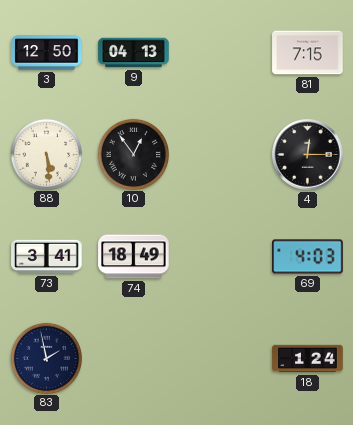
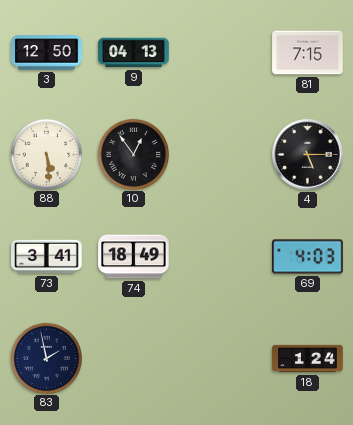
4: 12:15 -> 5:15 (308, 155)
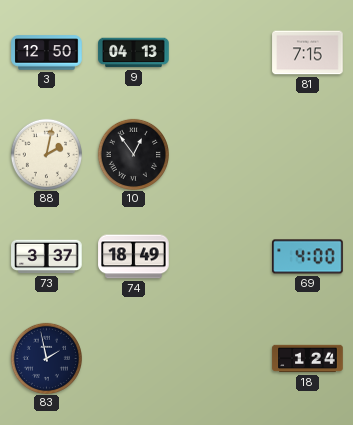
88: 5:29 -> 2:02 (46, 154)
4: 5:15 -> none (308, 155)
73: 3:41 -> 3:37 (47, 257)
69: 4:03 -> 4:00 (308, 257)
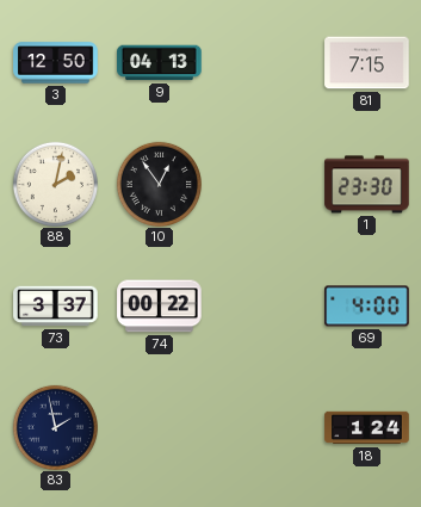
1: none -> 23:30 (367, 185)
74: 18:49 -> 00:22 (160, 307)
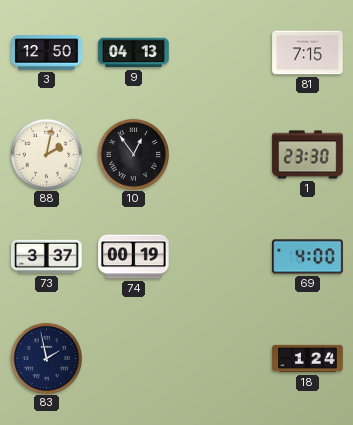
74: 00:22 -> 00:19 (134, 257)
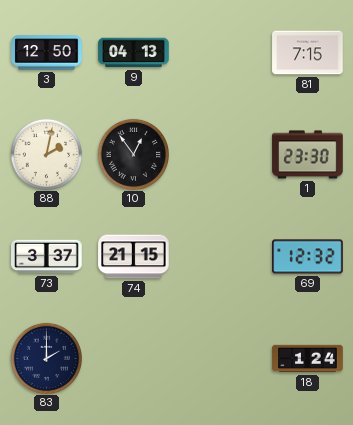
74: 00:19 -> 21:15 (134, 257)
69: 4:00 -> 12:32 (308, 257)
83: 1:58 -> 2:00 (46, 358)
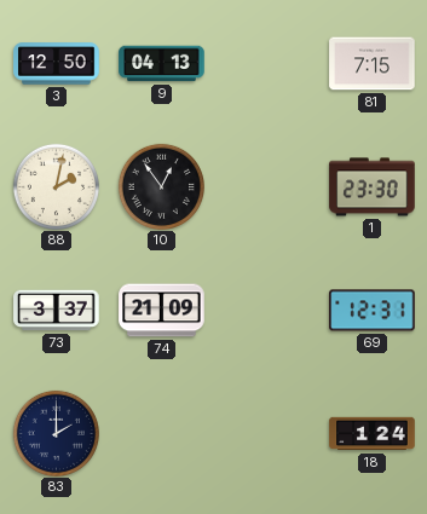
74: 21:15 -> 21:09 (162, 311)
69: 12:32 -> 12:31 (373, 311)
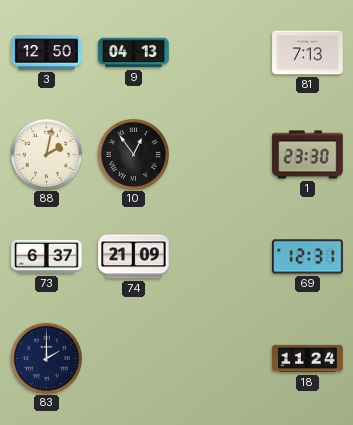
81: 7:15 -> 7:13 (308, 53)
73: 3:37 -> 6:37 (47, 257)
18: 1:24 -> 11:24 (308, 359)
